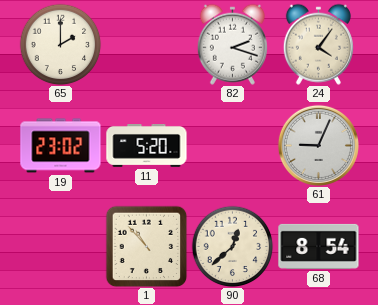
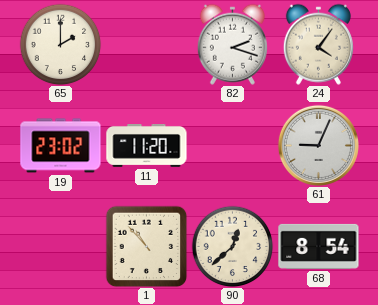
11: 5:20 -> 11:20 (147, 146)
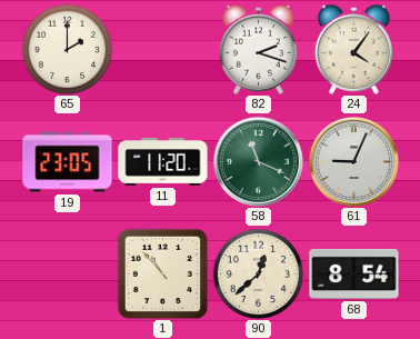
19: 23:02 -> 23:05 (68, 162)
58: none -> 11:19 (258, 161)
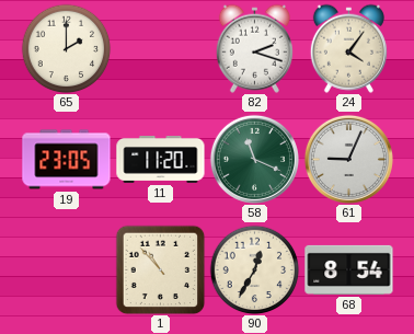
90: 12:38 -> 12:35 (254, 269)
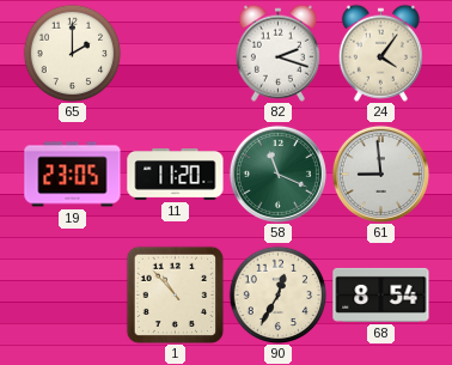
61: 9:04 -> 8:59 (380, 174)
